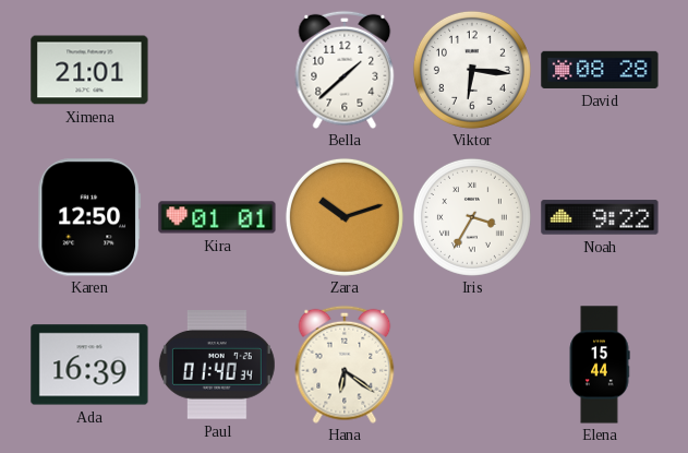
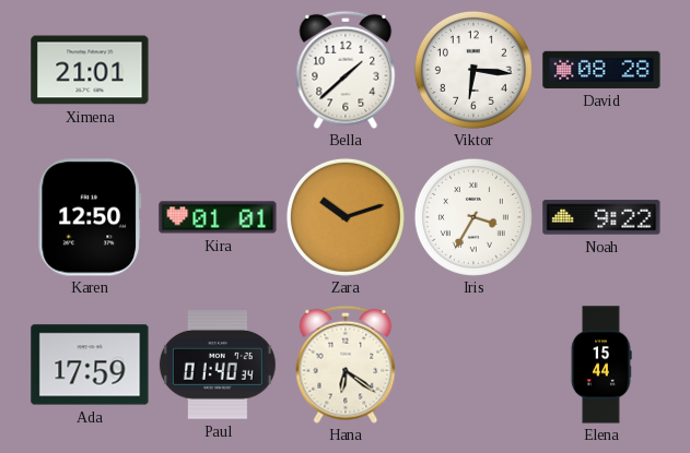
Ada: 16:39 -> 17:59 (90, 365)
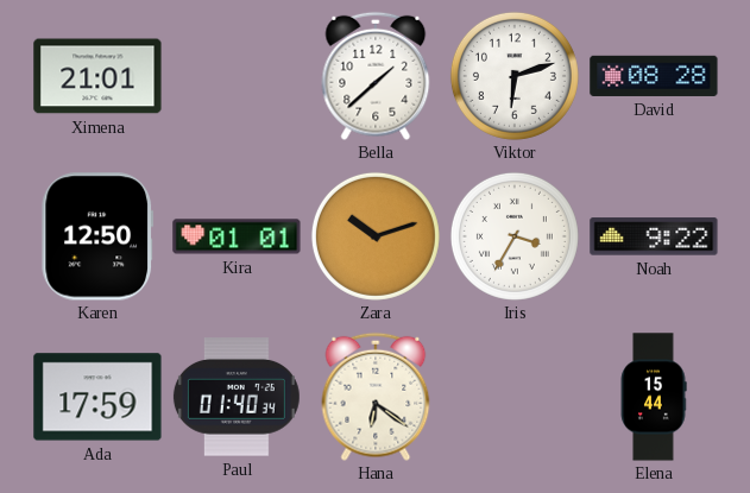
Viktor: 6:16 -> 6:12 (515, 76)
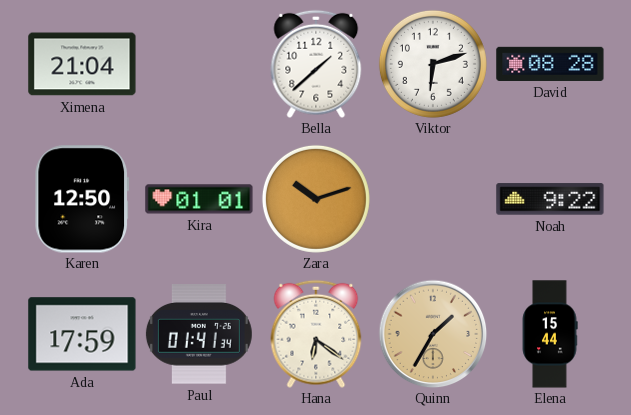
Ximena: 21:01 -> 21:04 (82, 64)
Iris: 3:35 -> none (515, 236)
Paul: 01:40 -> 01:41 (199, 334)
Quinn: none -> 1:35 (433, 334)
